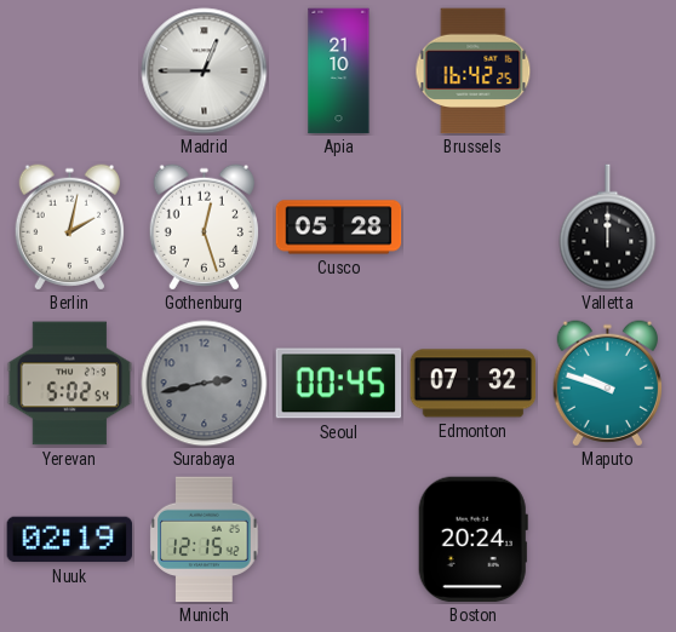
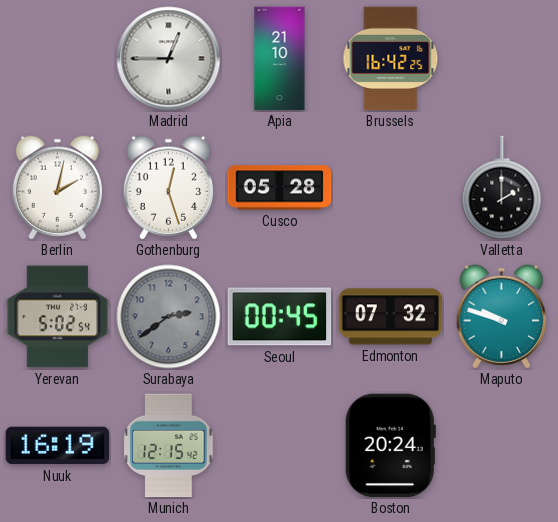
Valletta: 12:00 -> 2:00 (502, 188)
Surabaya: 2:43 -> 2:39 (169, 317)
Nuuk: 02:19 -> 16:19 (58, 446)
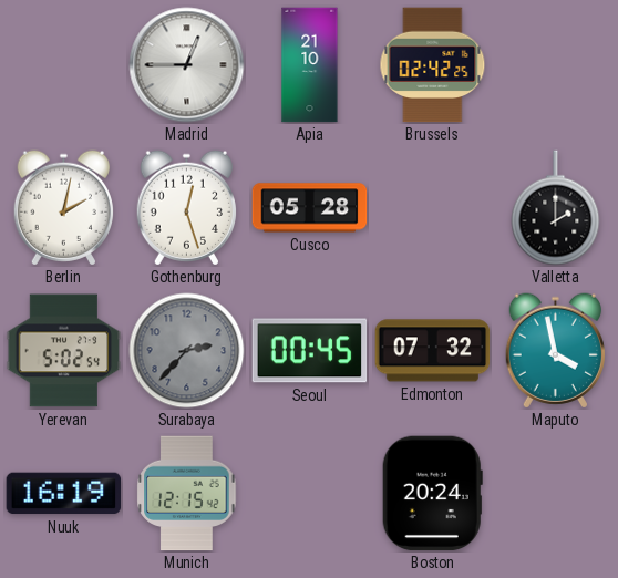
Brussels: 16:42 -> 02:42 (433, 65)
Surabaya: 2:39 -> 2:37 (187, 351)
Maputo: 9:48 -> 3:58 (555, 351)
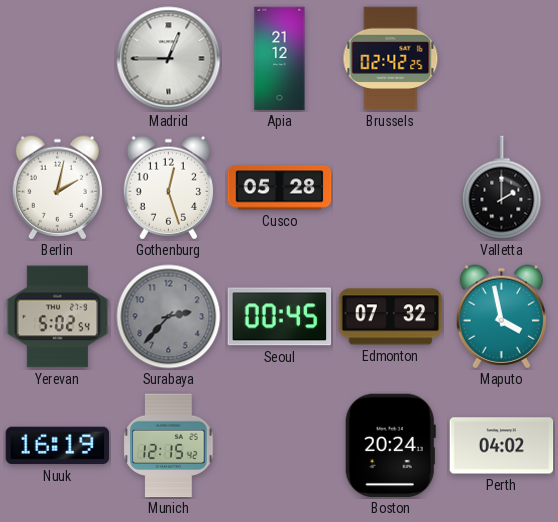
Apia: 21:10 -> 21:12 (280, 59)
Perth: none -> 04:02 (502, 446)
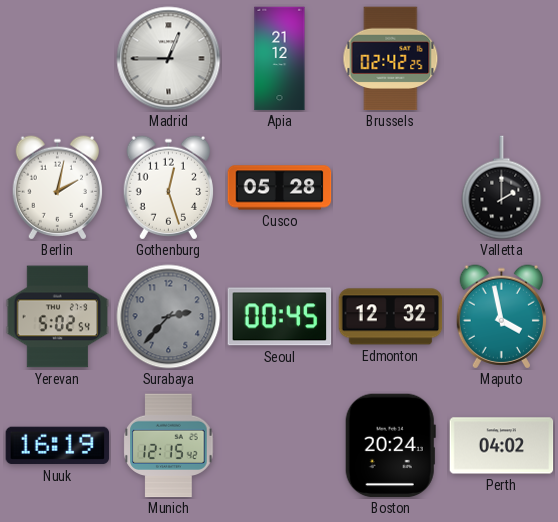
Edmonton: 07:32 -> 12:32 (391, 317)
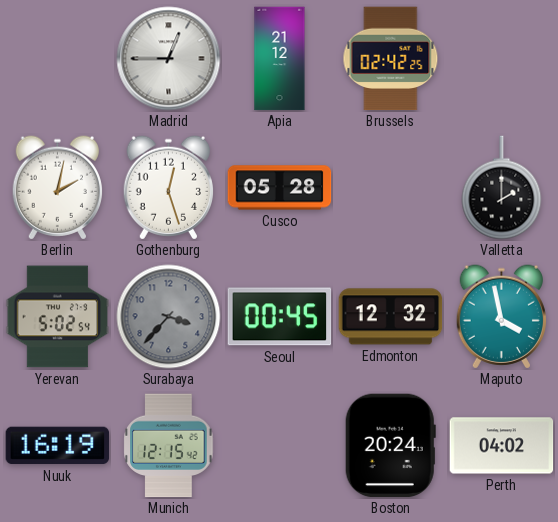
Surabaya: 2:37 -> 3:37 (169, 317)
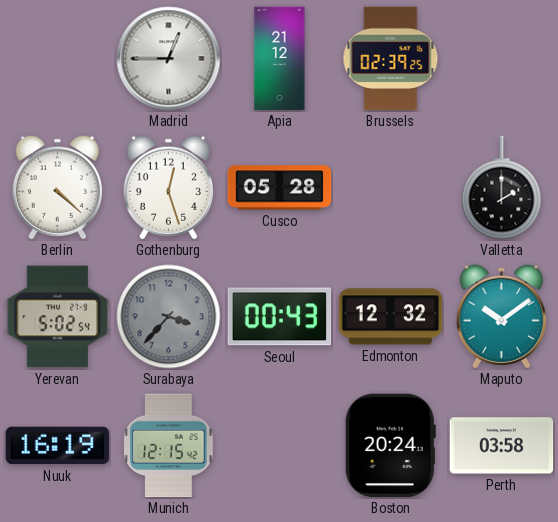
Brussels: 02:42 -> 02:39 (391, 59)
Berlin: 2:02 -> 4:22 (57, 188)
Seoul: 00:45 -> 00:43 (280, 317)
Maputo: 3:58 -> 10:09 (501, 317)
Perth: 04:02 -> 03:58 (502, 446)
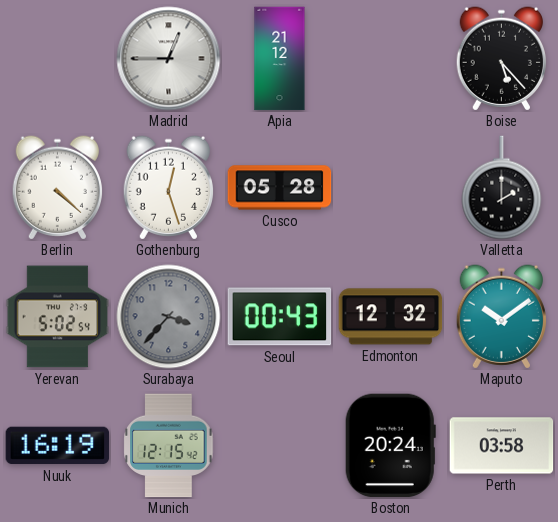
Brussels: 02:39 -> none (391, 59)
Boise: none -> 5:23 (501, 59)
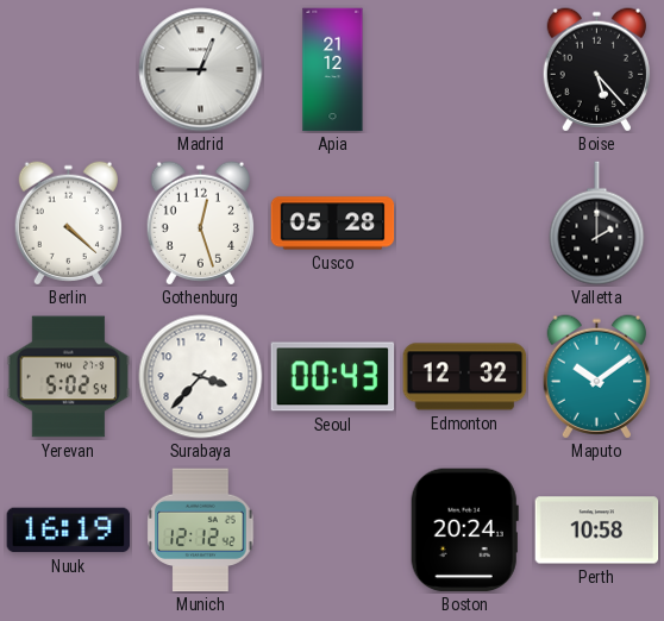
Surabaya dial: grey -> white (201, 377)
Munich: 12:15 -> 12:12 (201, 531)
Perth: 03:58 -> 10:58 (597, 531)
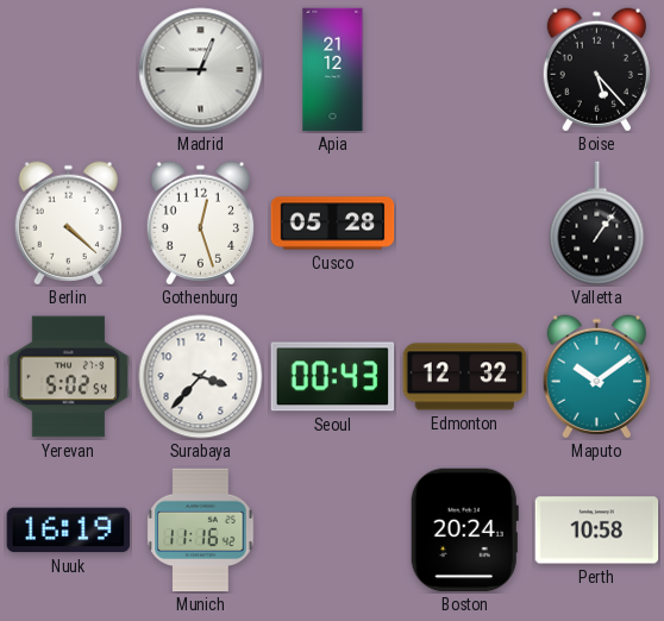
Valletta: 2:00 -> 1:06 (597, 224)
Munich: 12:12 -> 11:16 (201, 531)
